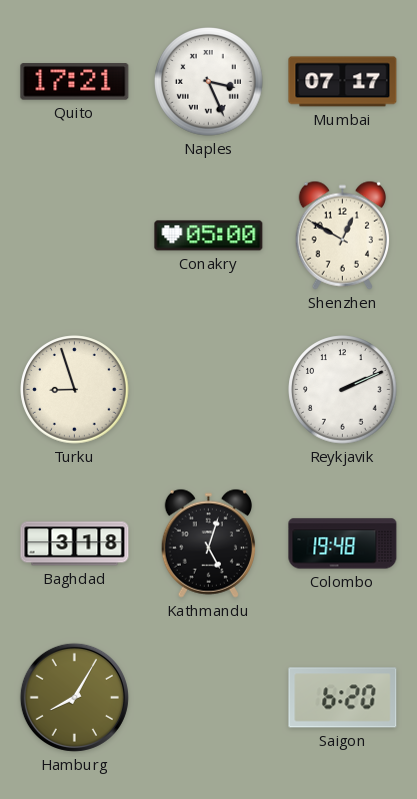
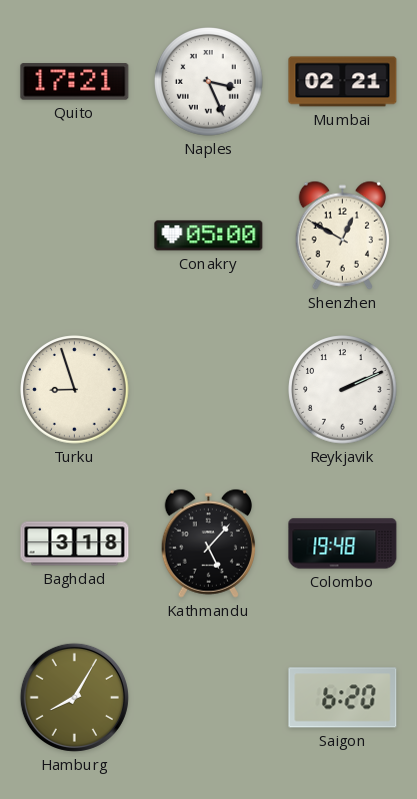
Mumbai: 07:17 -> 02:21 (343, 82)
Kathmandu: 5:03 -> 5:07 (208, 543)
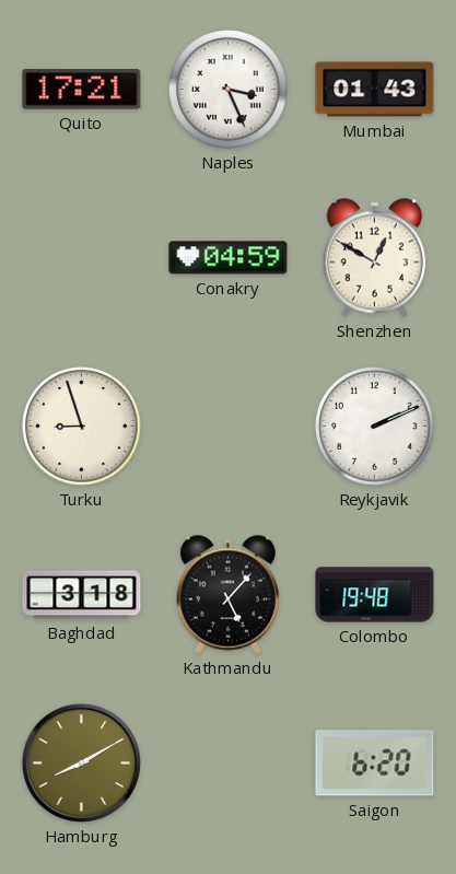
Mumbai: 02:21 -> 01:43 (375, 90)
Conakry: 05:00 -> 04:59 (229, 258)
Hamburg: 8:05 -> 8:10 (81, 762)
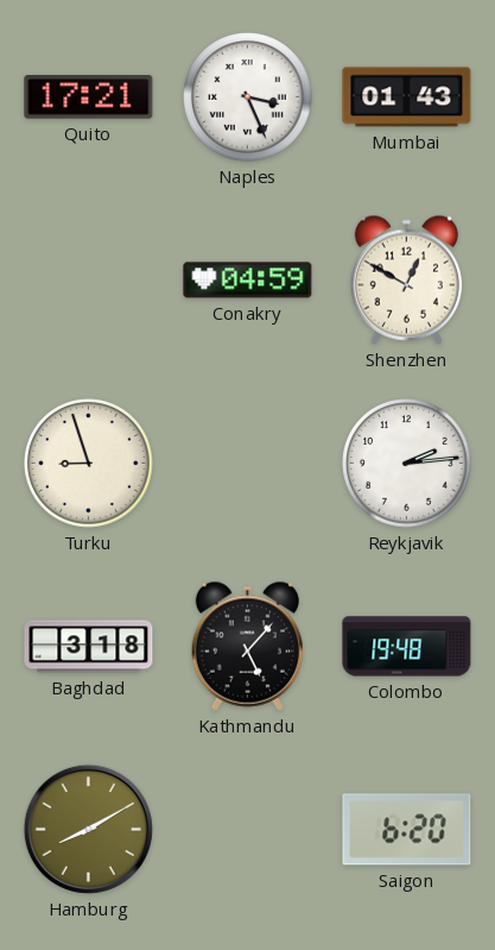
Reykjavik: 2:11 -> 2:14 (407, 464)
